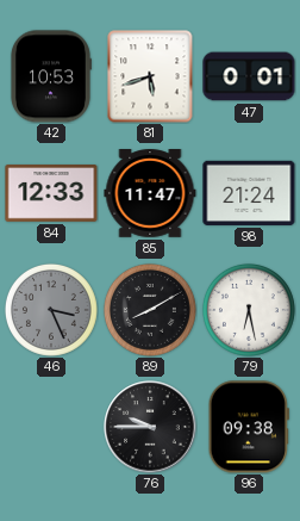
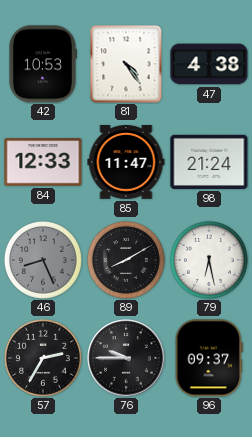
81: 5:42 -> 4:24 (126, 64)
47: 0:01 -> 4:38 (209, 64)
46: 3:26 -> 8:26 (43, 260)
57: none -> 2:35 (43, 358)
96: 09:38 -> 09:37 (209, 358)
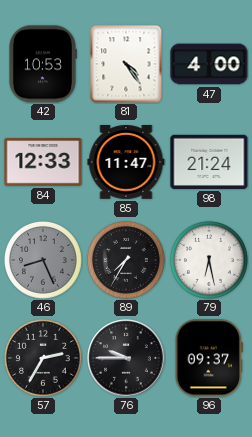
47: 4:38 -> 4:00 (209, 64)
89: 8:10 -> 7:35 (126, 260)
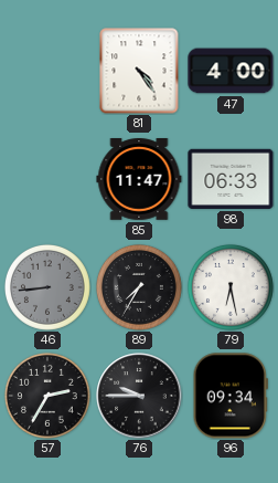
42: 10:53 -> none (42, 64)
84: 12:33 -> none (43, 162)
98: 21:24 -> 06:33 (231, 179)
46: 8:26 -> 8:44 (47, 287)
96: 09:37 -> 09:34 (231, 396)
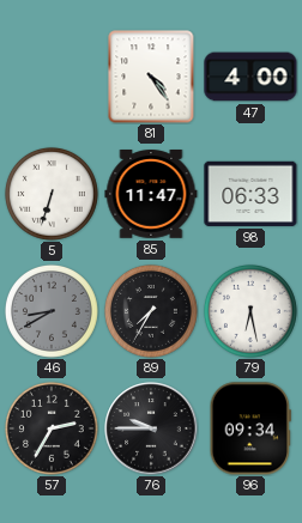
5: none -> 6:33 (52, 194)
46: 8:44 -> 8:40 (52, 311)
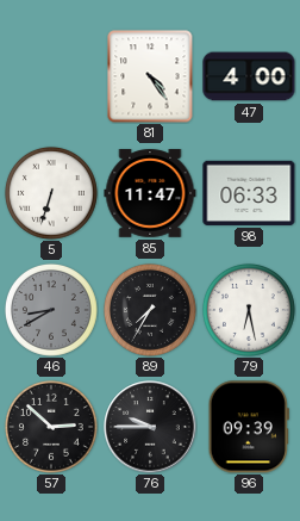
57: 2:35 -> 2:52 (51, 427)
96: 09:34 -> 09:39 (249, 427)
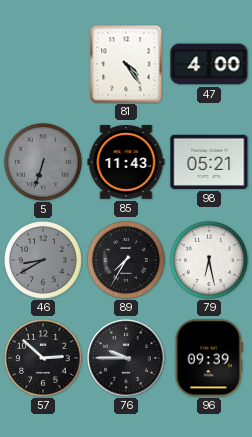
5 dial: white -> grey (43, 162)
85: 11:47 -> 11:43 (126, 163)
98: 06:33 -> 05:21 (209, 162)
